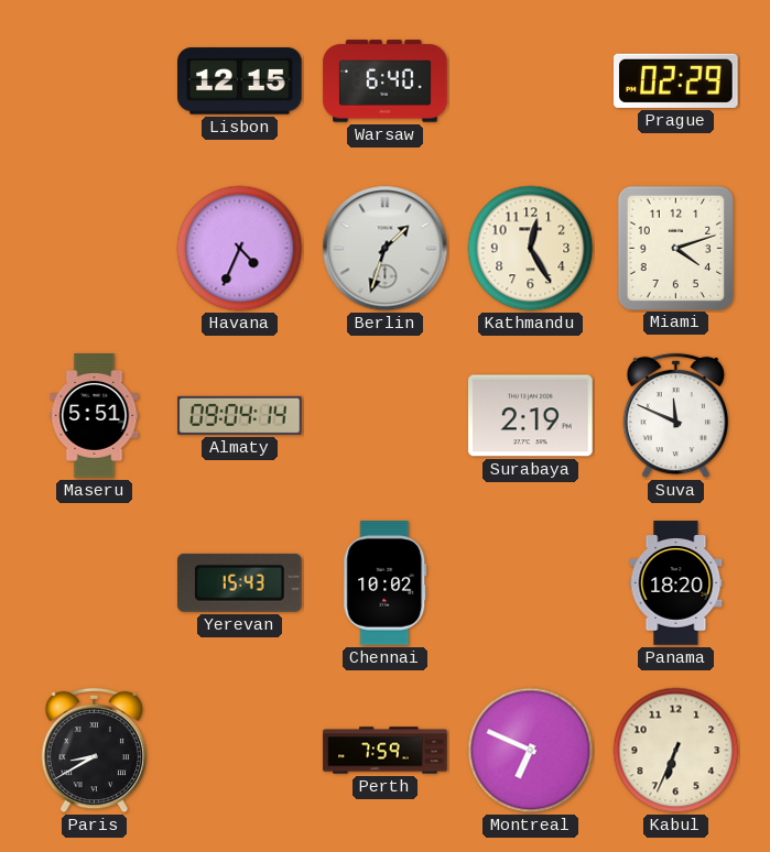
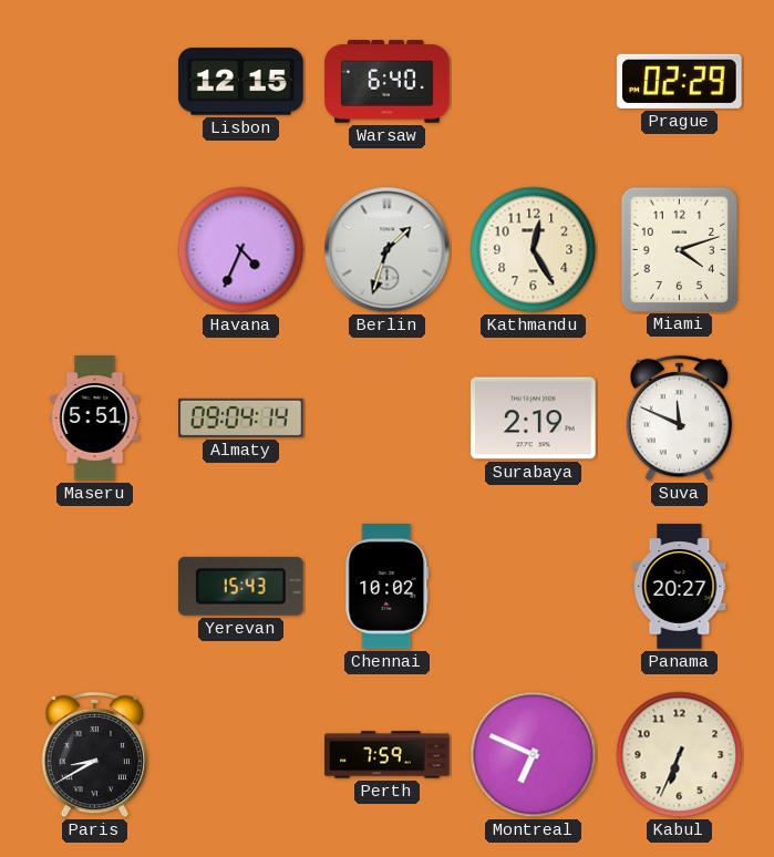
Panama: 18:20 -> 20:27 (680, 587)
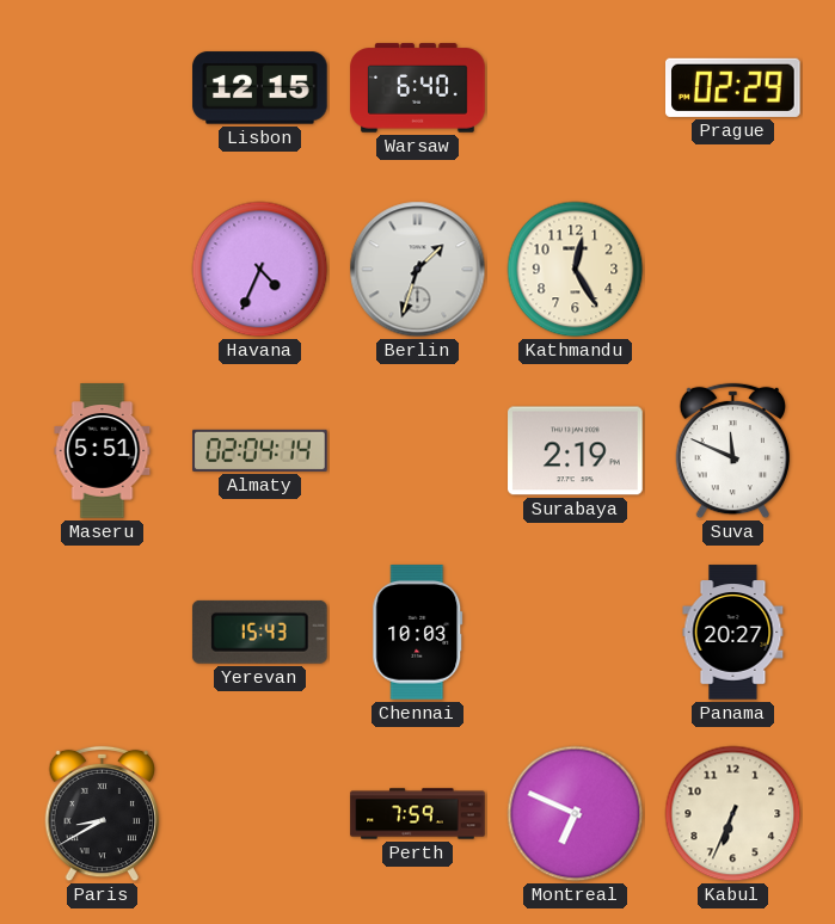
Miami: 4:12 -> none (679, 249)
Almaty: 09:04 -> 02:04 (260, 450)
Chennai: 10:02 -> 10:03 (418, 633)
